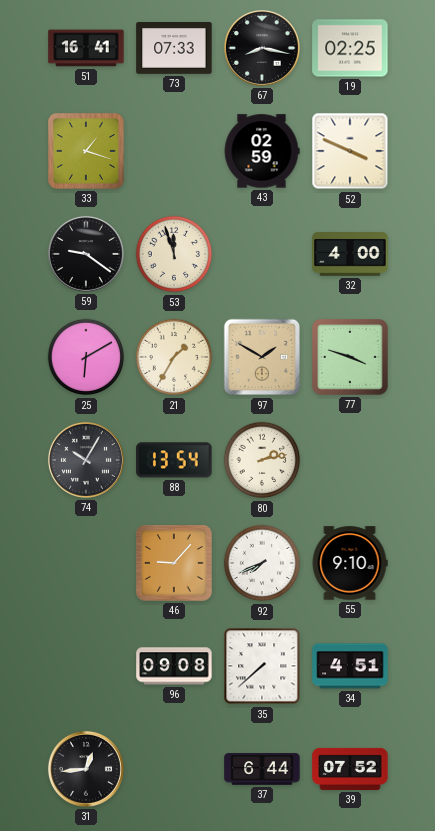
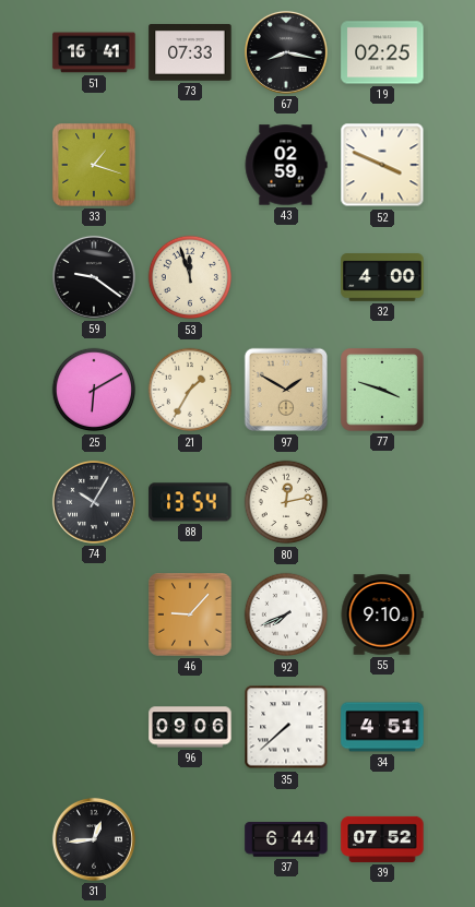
80: 2:13 -> 12:13 (286, 502)
96: 09:08 -> 09:06 (190, 727)
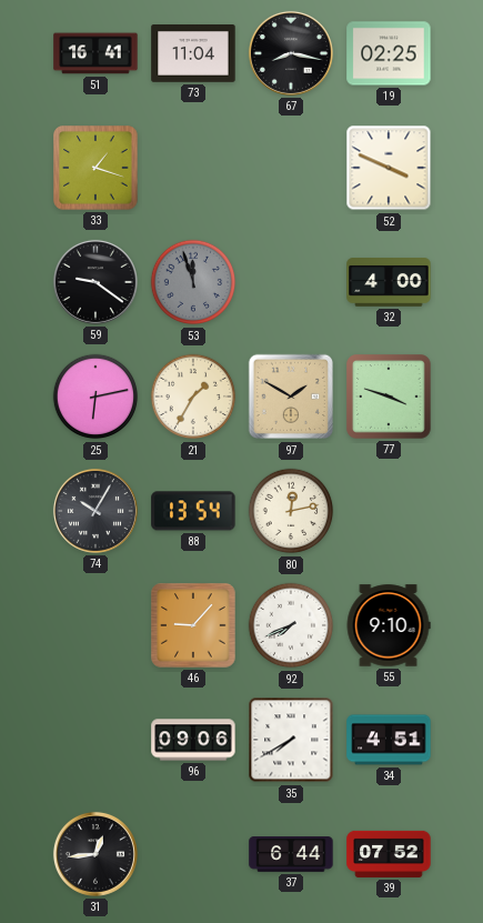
73: 07:33 -> 11:04 (193, 54)
43: 02:59 -> none (286, 165)
53 dial: cream -> grey (193, 282)
25: 6:10 -> 6:13 (95, 397)
35: 7:38 -> 7:40 (291, 740)
